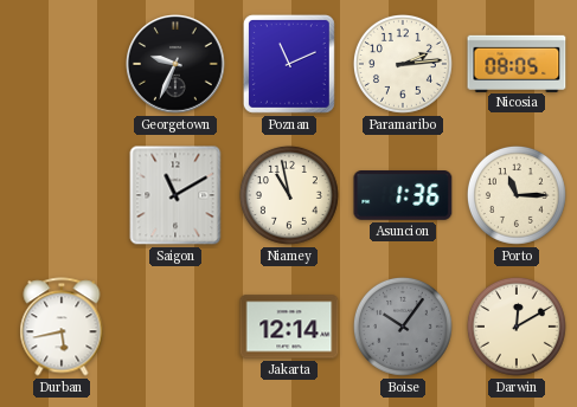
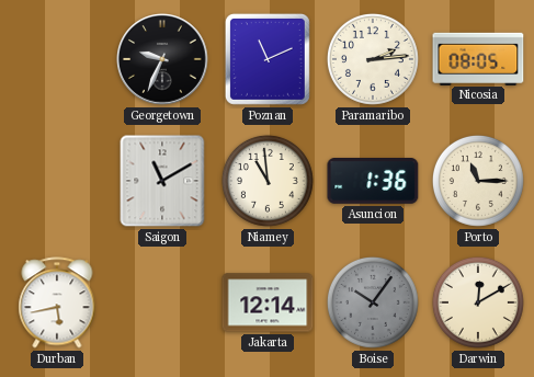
Niamey: 10:58 -> 10:59 (268, 181)
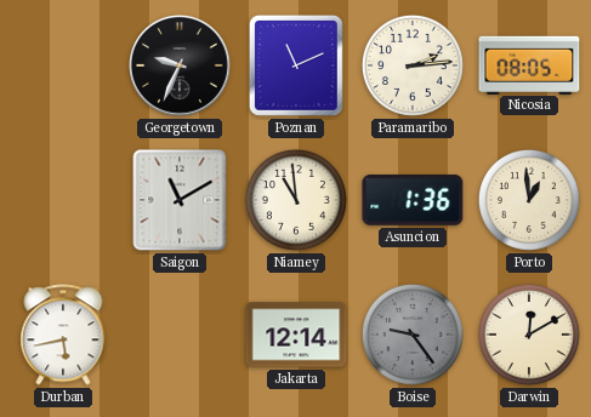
Porto: 11:15 -> 12:59 (529, 200)
Boise: 10:06 -> 9:24 (413, 335)
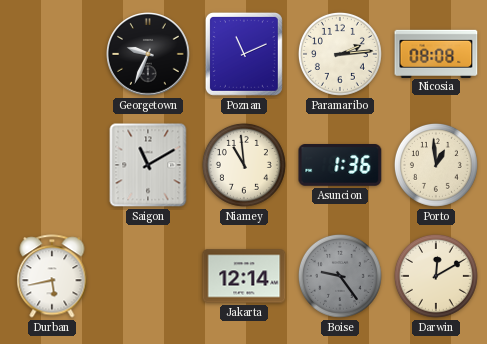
Nicosia: 08:05 -> 08:08 (436, 53)
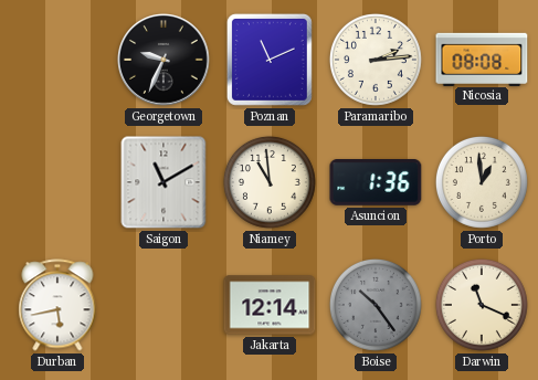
Boise: 9:24 -> 10:24 (376, 305)
Darwin: 12:10 -> 11:19 (482, 305)
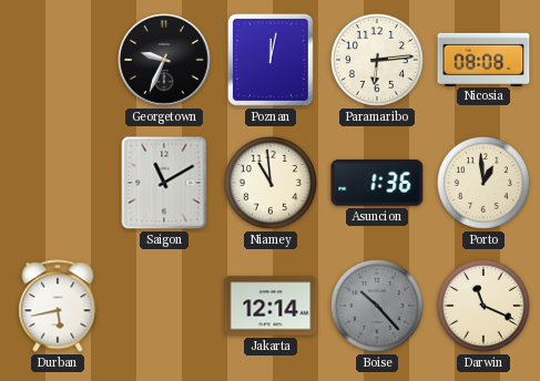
Poznan: 11:11 -> 12:02 (271, 60)
Paramaribo: 2:14 -> 6:14 (377, 60)
Boise: 10:24 -> 10:23 (377, 306)
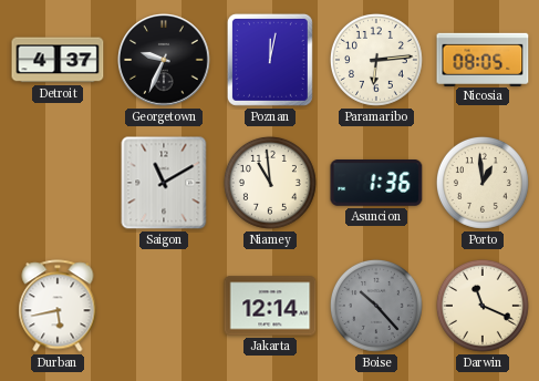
Detroit: none -> 4:37 (58, 60)
Nicosia: 08:08 -> 08:05 (483, 59)
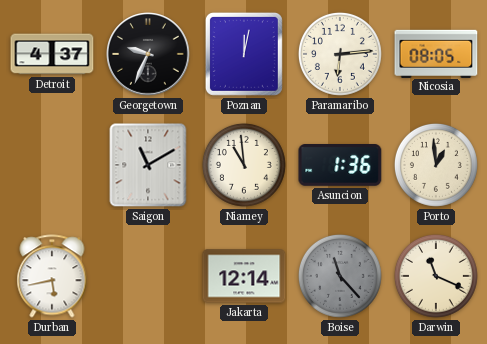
Boise: 10:23 -> 11:23 (340, 276)
